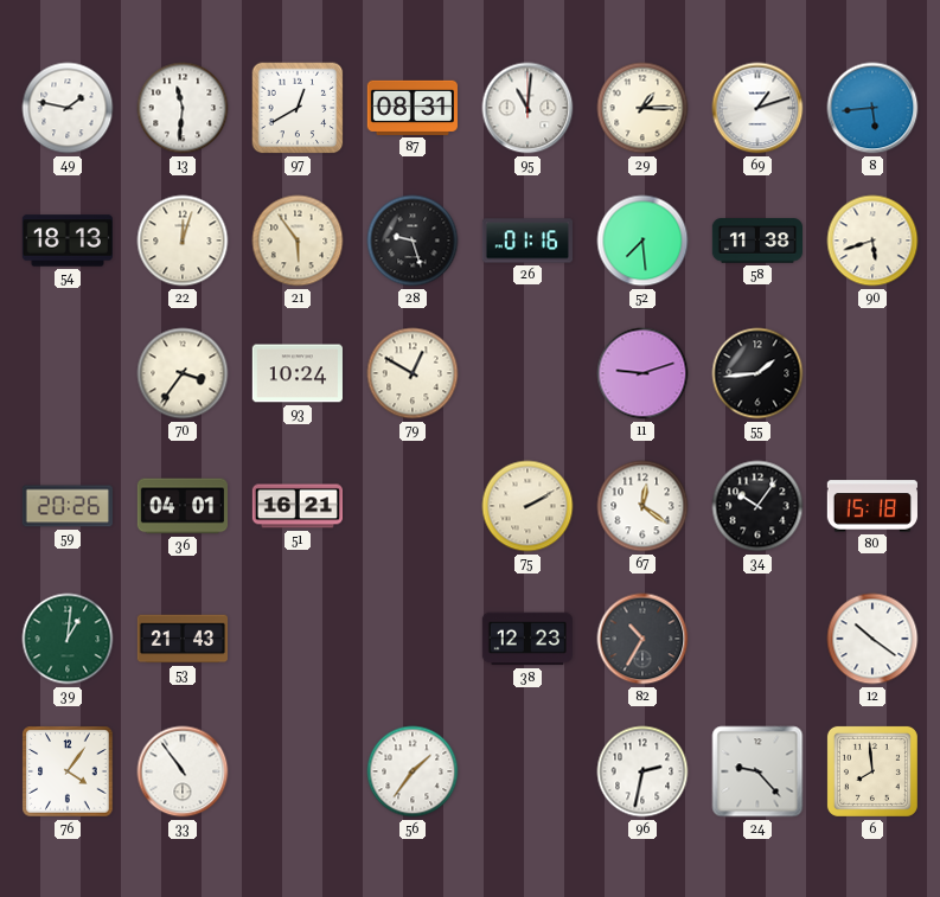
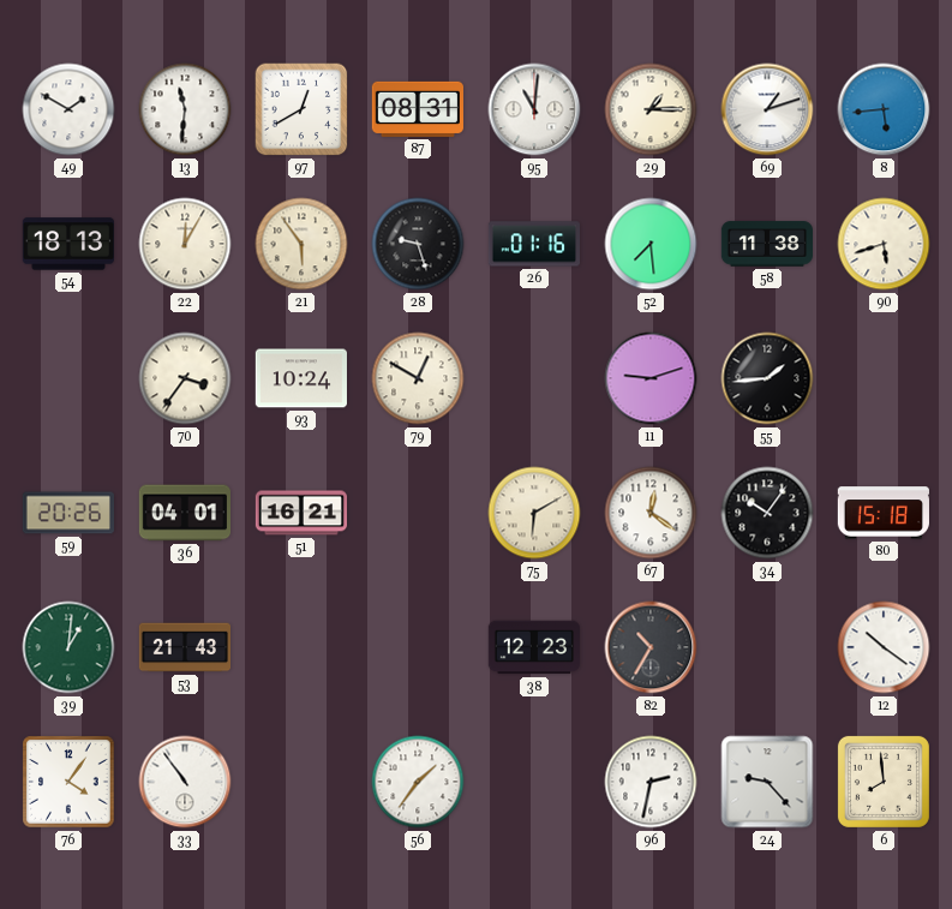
49: 1:47 -> 1:50 (68, 109)
22: 12:03 -> 12:05 (185, 244)
75: 2:10 -> 6:10 (534, 513)
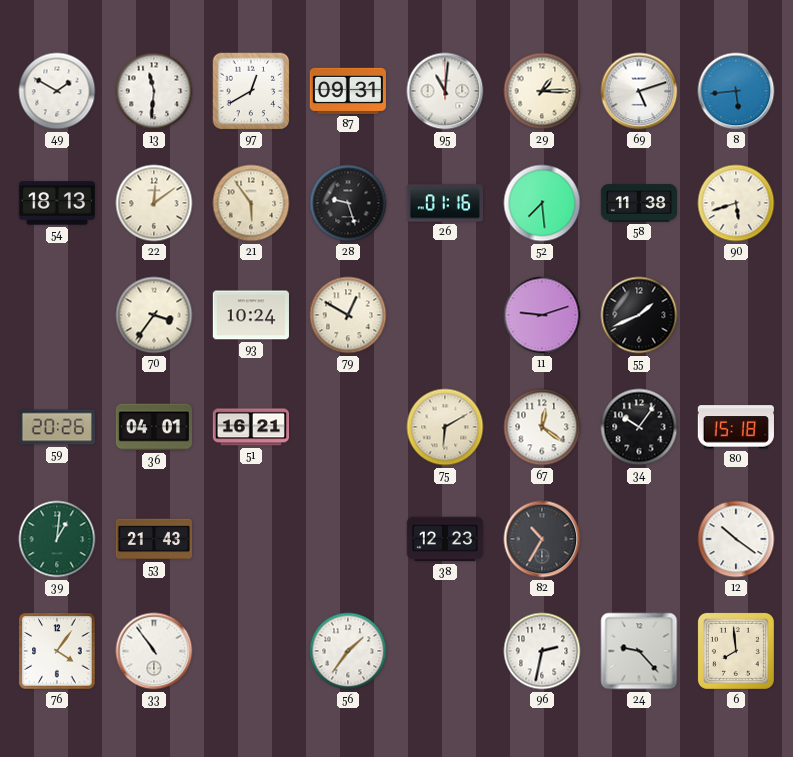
87: 08:31 -> 09:31 (348, 91)
69: 1:12 -> 5:12 (639, 91)
22: 12:05 -> 12:09 (154, 203)
55: 1:44 -> 1:41 (639, 315)
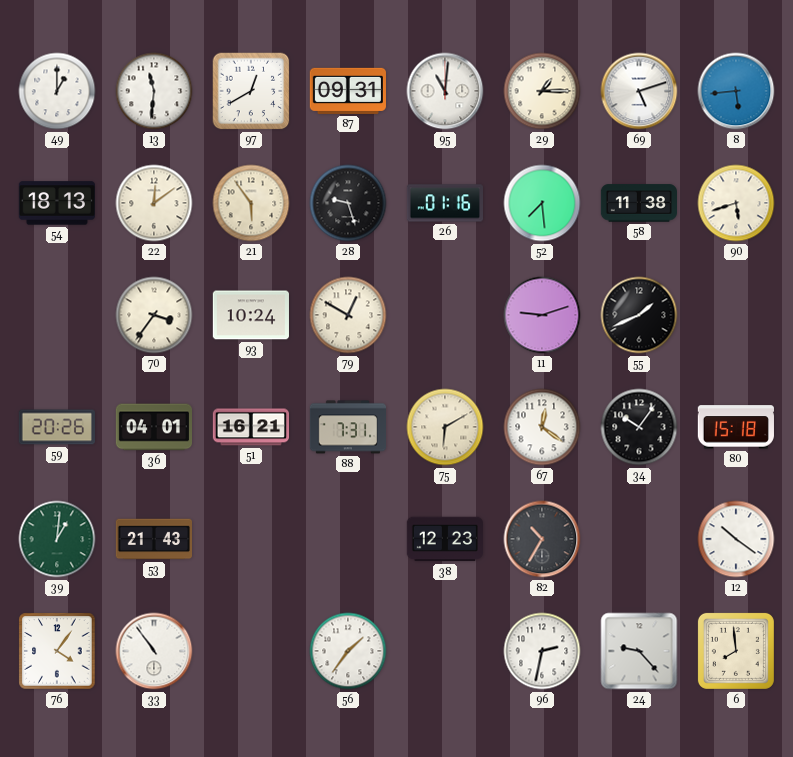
49: 1:50 -> 1:00 (57, 91)
88: none -> 7:31 (347, 427)
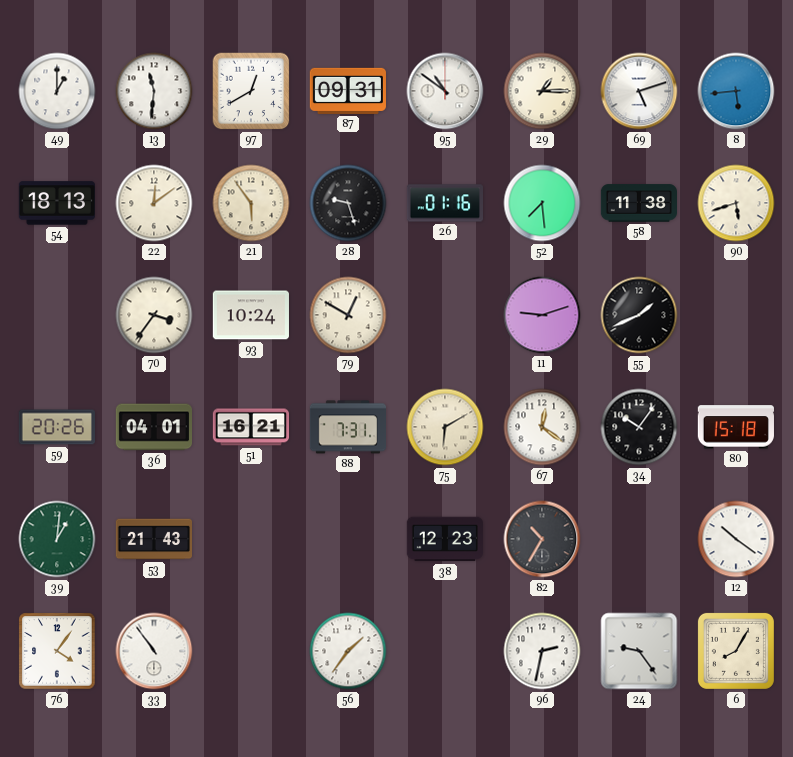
95: 11:01 -> 10:51 (445, 91)
24: 9:23 -> 9:24 (639, 651)
6: 7:59 -> 8:05 (736, 651)
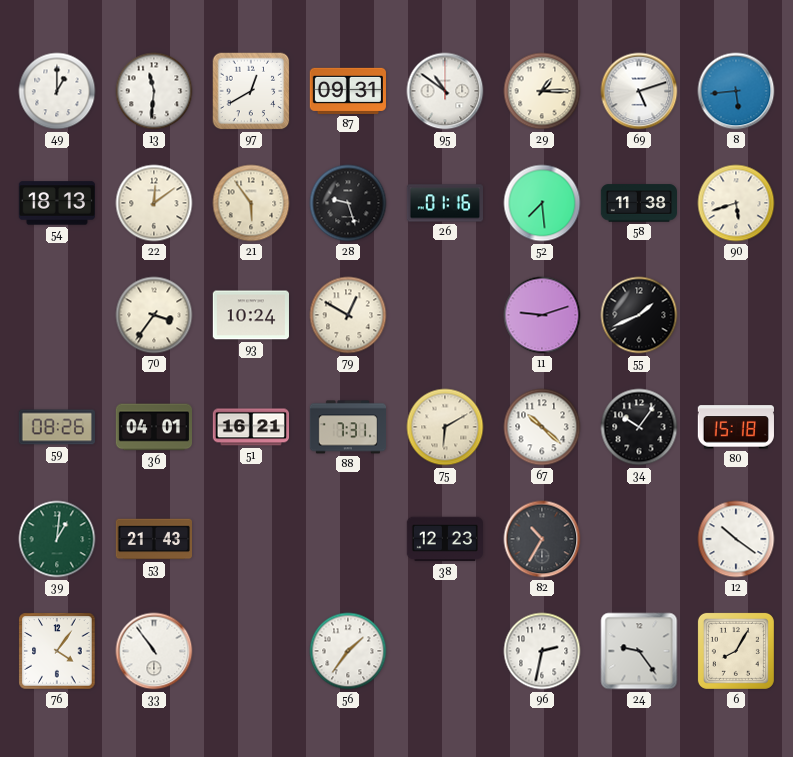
59: 20:26 -> 08:26 (57, 427)
67: 12:21 -> 10:22 (542, 427)
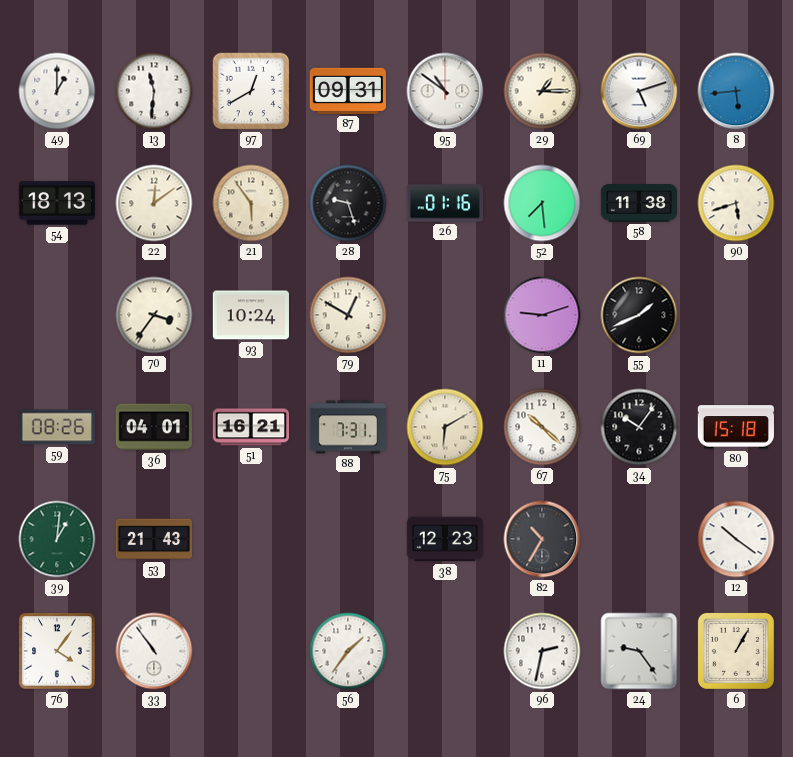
6: 8:05 -> 1:05 (736, 651)
